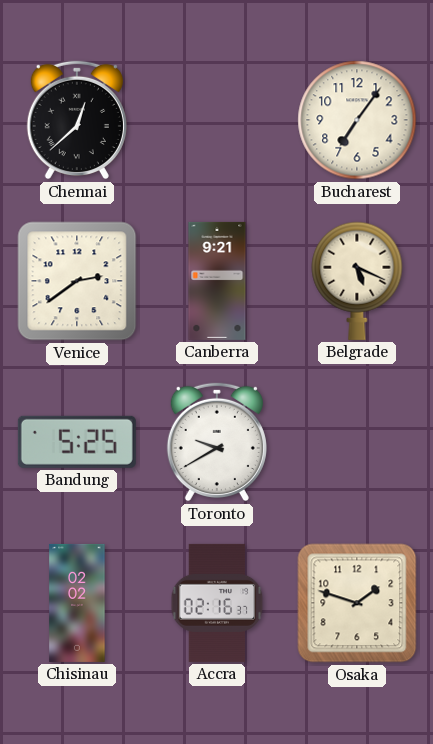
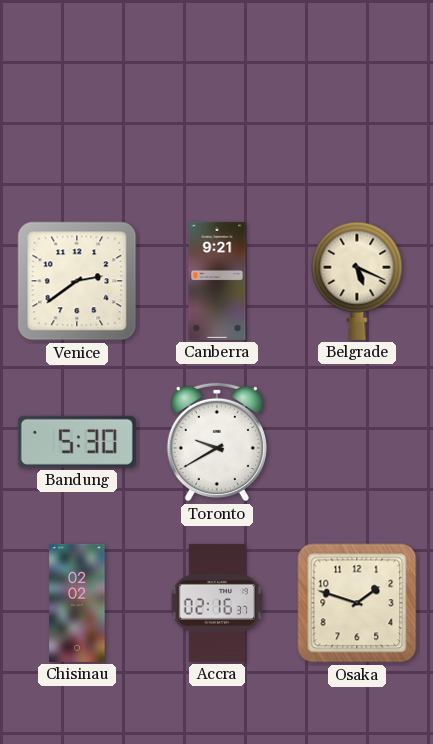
Chennai: 12:38 -> none (77, 120)
Bucharest: 7:06 -> none (357, 120)
Bandung: 5:25 -> 5:30 (77, 442)
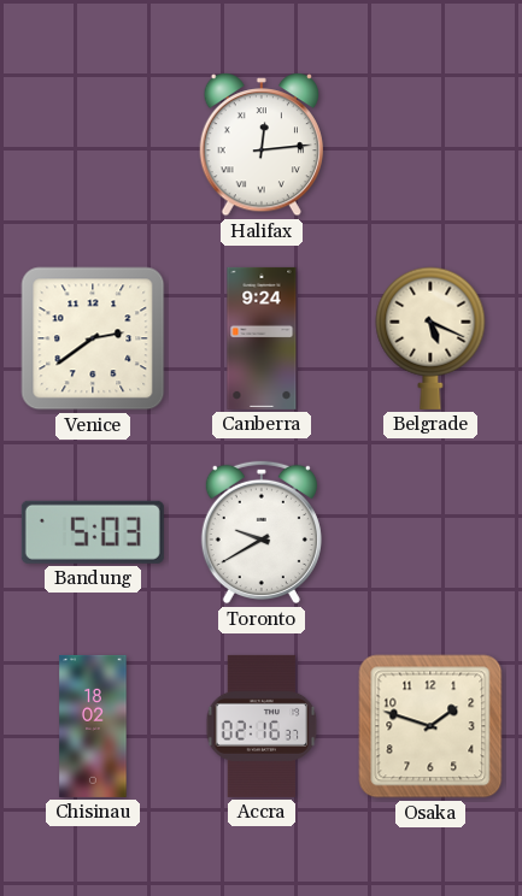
Halifax: none -> 12:14 (260, 146)
Canberra: 9:21 -> 9:24 (262, 338)
Bandung: 5:30 -> 5:03 (93, 532)
Chisinau: 02:02 -> 18:02 (93, 726)
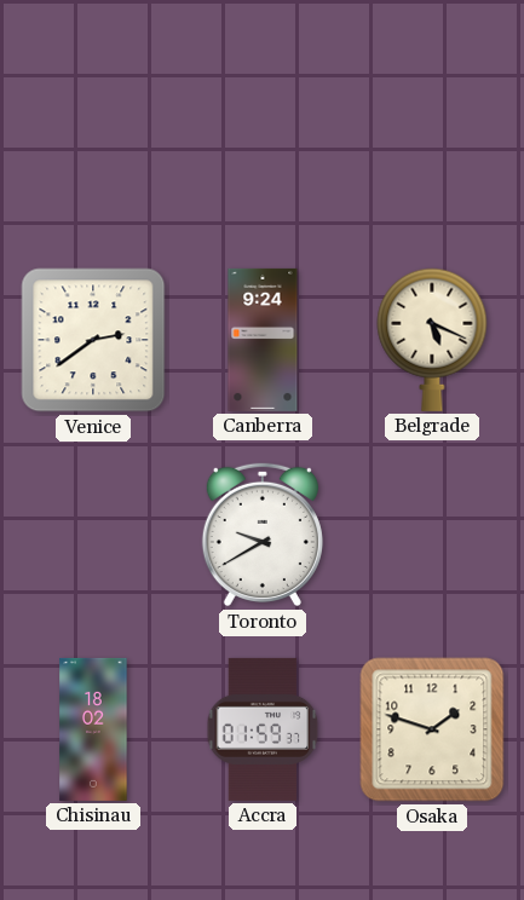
Halifax: 12:14 -> none (260, 146)
Bandung: 5:03 -> none (93, 532)
Accra: 02:16 -> 01:59 (263, 729)
